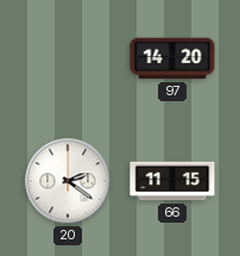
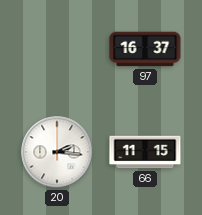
97: 14:20 -> 16:37 (145, 49)
20: 2:21 -> 2:16 (57, 152)
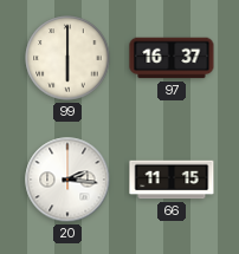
99: none -> 6:00 (67, 58)
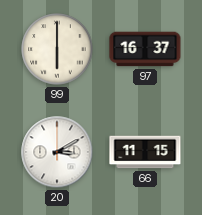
20: 2:16 -> 3:10 (57, 152)
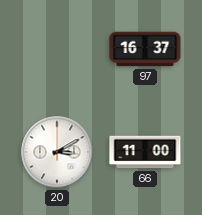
99: 6:00 -> none (57, 49)
66: 11:15 -> 11:00 (145, 152)
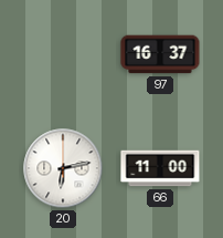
20: 3:10 -> 6:13 (63, 168)
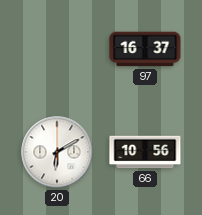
20: 6:13 -> 6:10 (57, 152)
66: 11:00 -> 10:56 (145, 152)
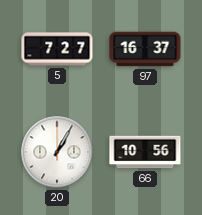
5: none -> 7:27 (57, 49)
20: 6:10 -> 1:05 (57, 152)
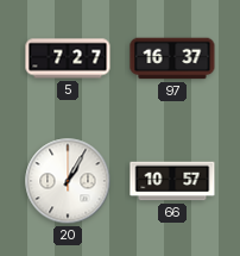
66: 10:56 -> 10:57 (172, 181)
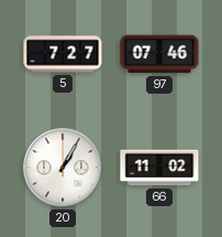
97: 16:37 -> 07:46 (159, 54)
66: 10:57 -> 11:02 (159, 168)
